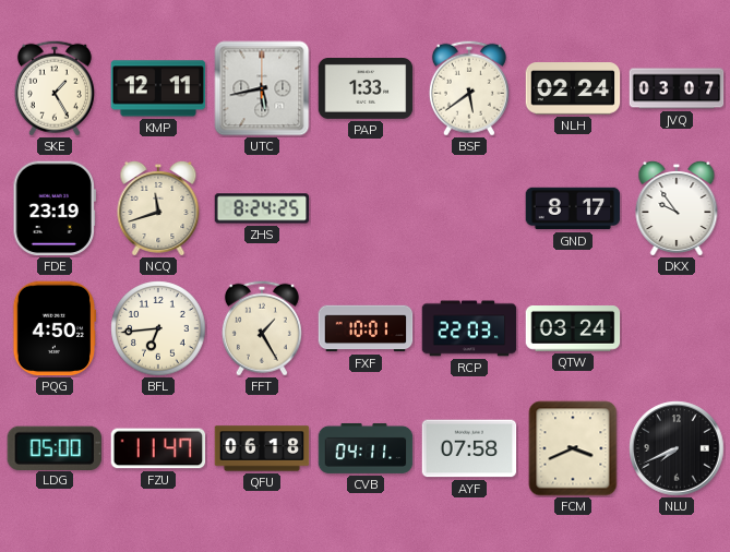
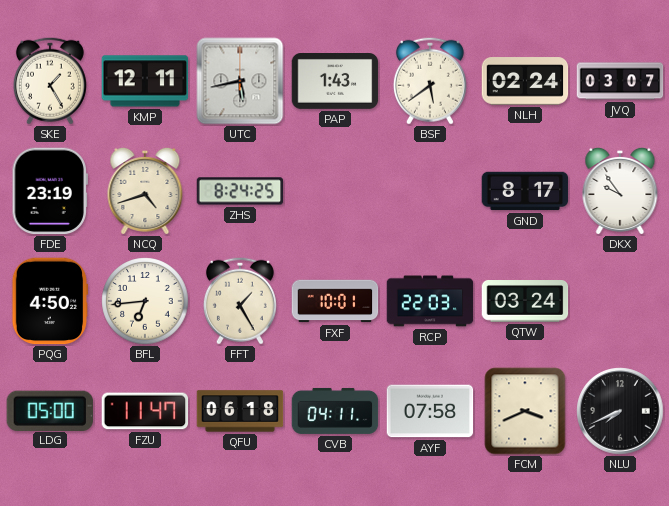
PAP: 1:33 -> 1:43 (335, 82)
NCQ: 11:42 -> 4:42 (145, 191)
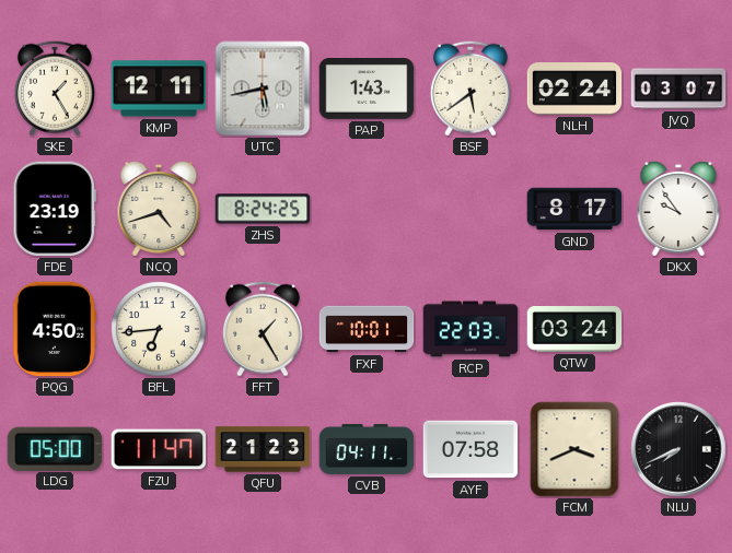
QFU: 06:18 -> 21:23 (263, 449)
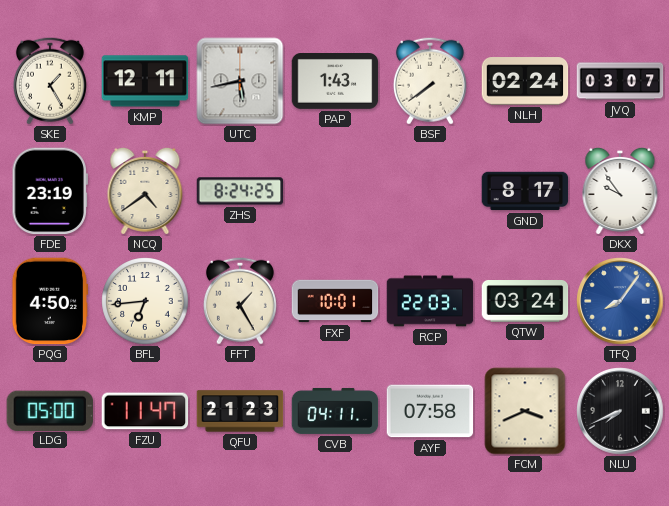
BSF: 5:39 -> 7:39 (430, 81)
NCQ: 4:42 -> 4:39 (145, 191)
TFQ: none -> 8:06 (620, 301)
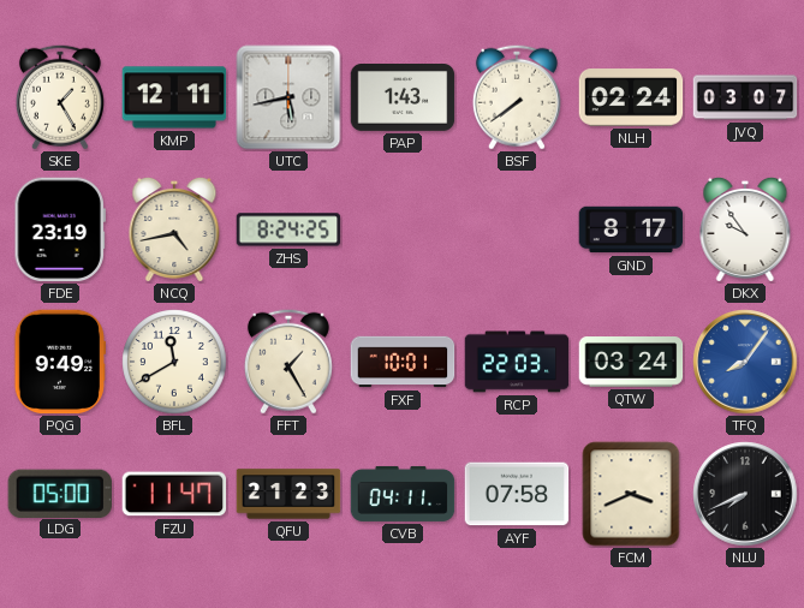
NCQ: 4:39 -> 4:43 (174, 230)
PQG: 4:50 -> 9:49 (59, 362)
BFL: 6:44 -> 11:40 (174, 362)
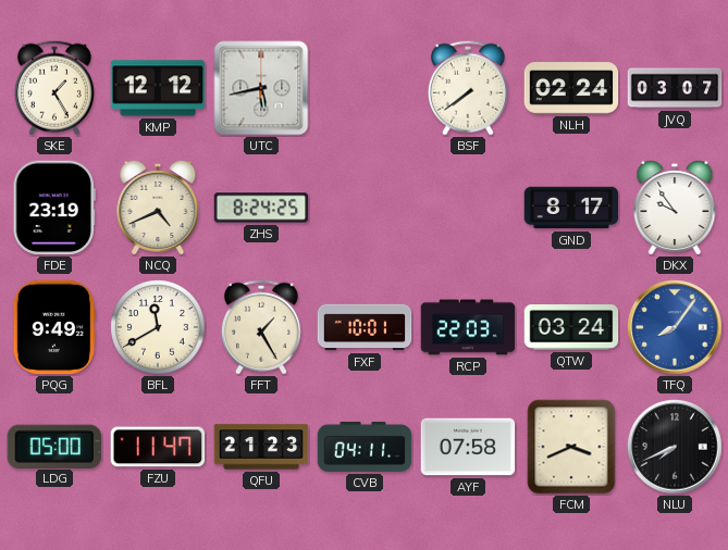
KMP: 12:11 -> 12:12 (158, 88)
PAP: 1:43 -> none (403, 99)
NCQ: 4:43 -> 4:41 (158, 208)
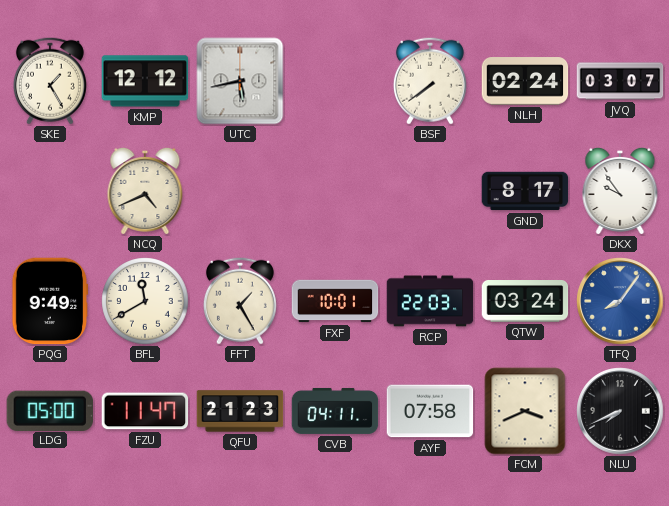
FDE: 23:19 -> none (54, 208)
ZHS: 8:24 -> none (261, 208)
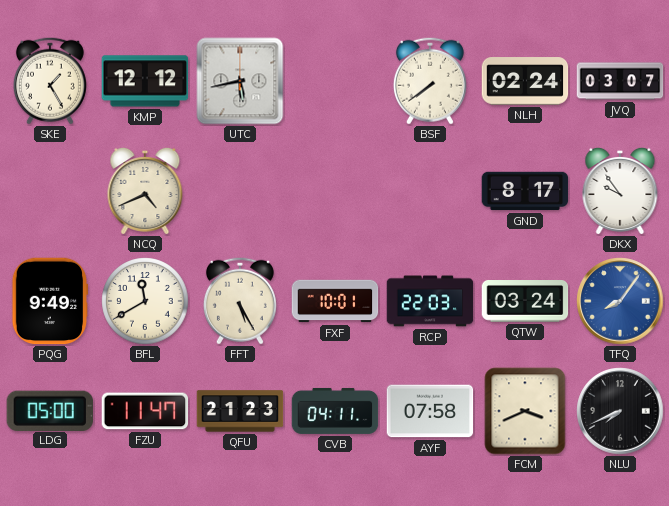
FFT: 1:25 -> 5:25 (240, 301)
